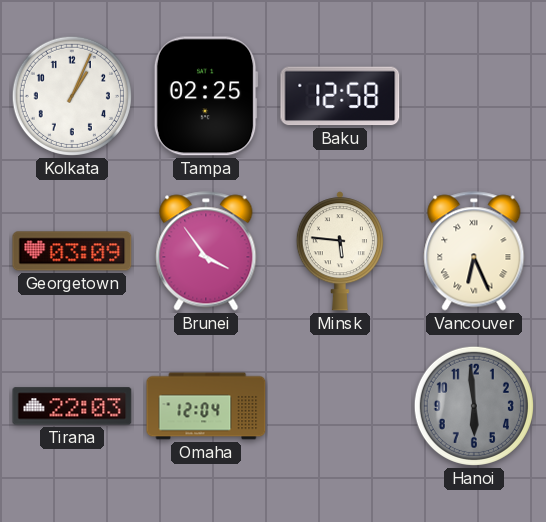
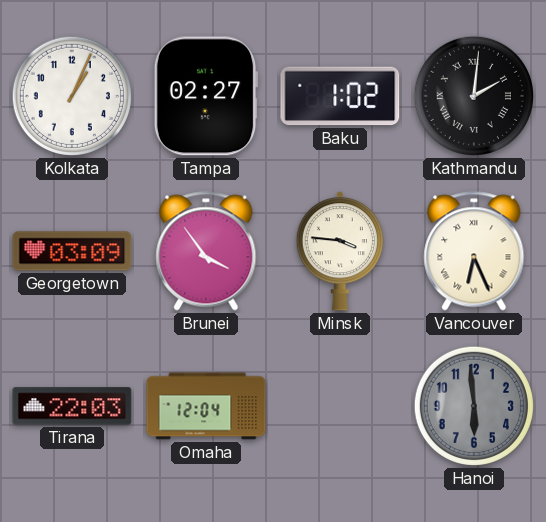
Tampa: 02:25 -> 02:27 (206, 96)
Baku: 12:58 -> 1:02 (340, 96)
Kathmandu: none -> 2:01 (474, 96)
Minsk: 5:46 -> 3:46 (340, 251)
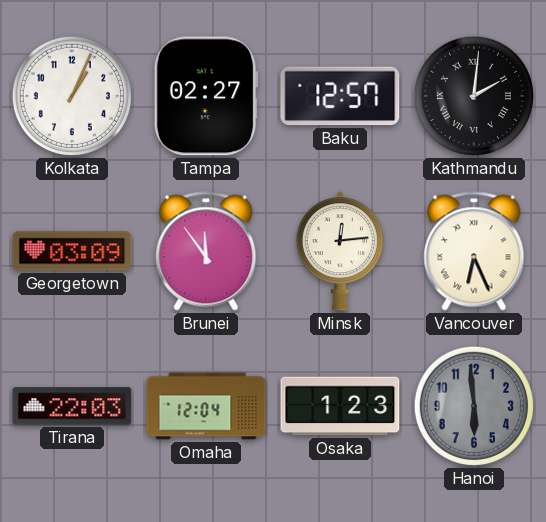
Baku: 1:02 -> 12:57 (340, 96)
Brunei: 3:54 -> 11:54 (206, 251)
Minsk: 3:46 -> 12:14 (340, 251)
Osaka: none -> 1:23 (340, 406)
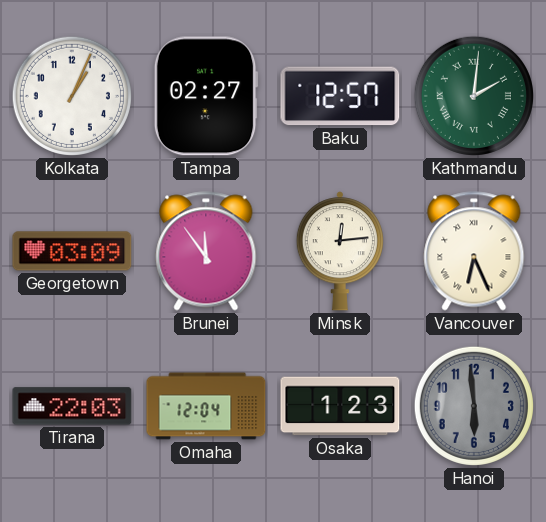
Kathmandu dial: black -> green (474, 96)
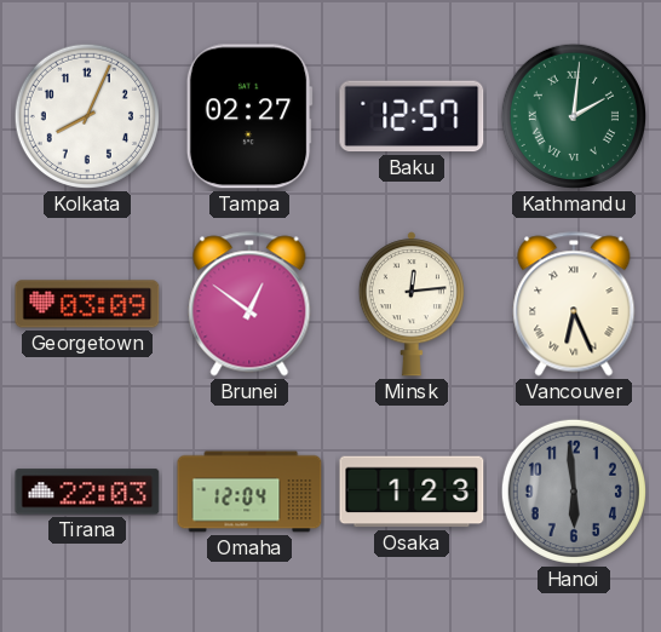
Kolkata: 1:04 -> 8:04 (87, 116)
Brunei: 11:54 -> 12:51 (249, 304)
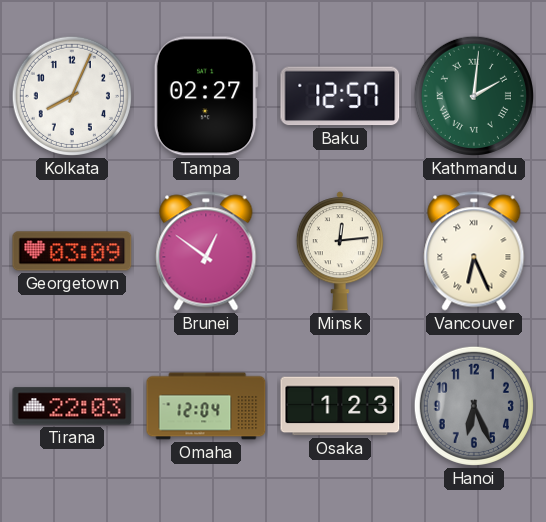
Hanoi: 5:59 -> 6:26 (474, 406)
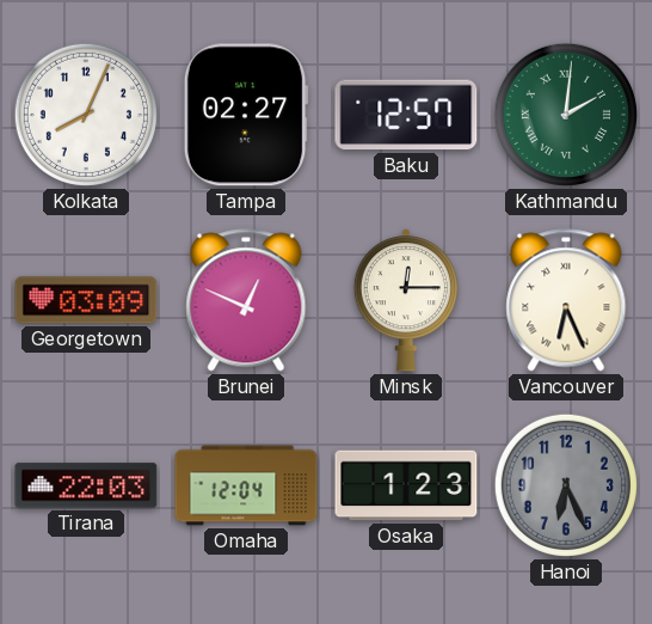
Brunei: 12:51 -> 12:49 (246, 300)
Minsk: 12:14 -> 12:15 (406, 300)
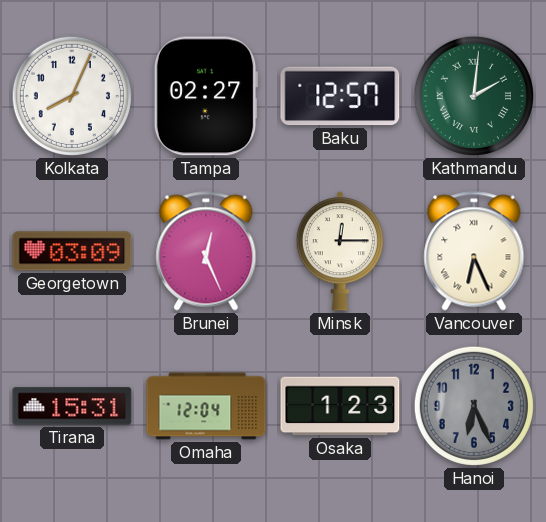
Brunei: 12:49 -> 12:26 (206, 251)
Tirana: 22:03 -> 15:31 (72, 406)
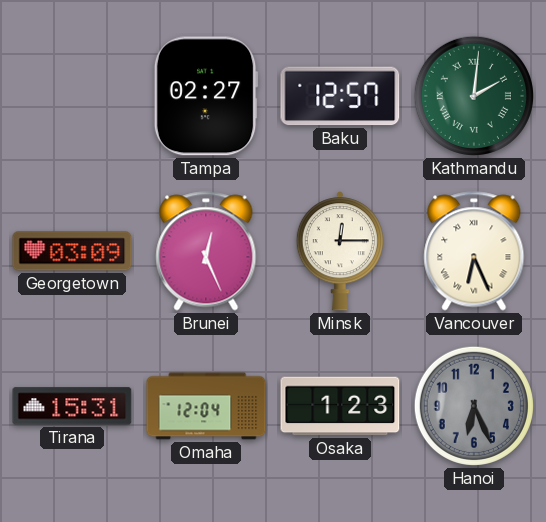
Kolkata: 8:04 -> none (72, 96)
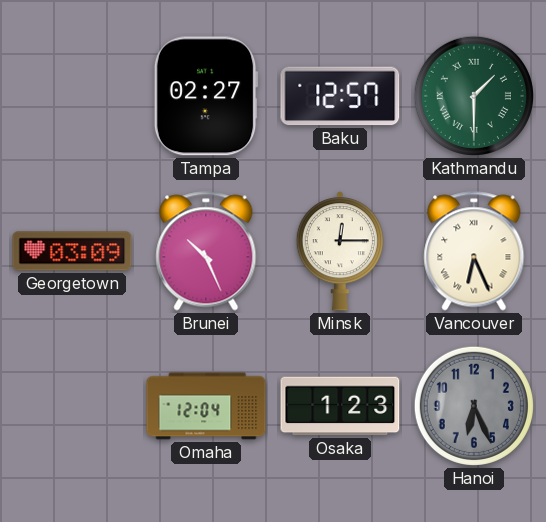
Kathmandu: 2:01 -> 1:30 (474, 96)
Brunei: 12:26 -> 10:26 (206, 251)
Tirana: 15:31 -> none (72, 406)
